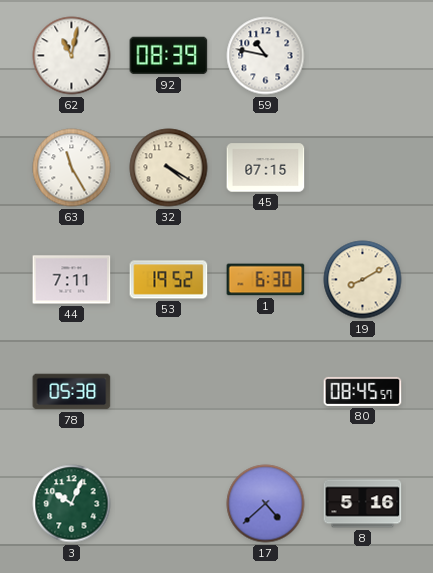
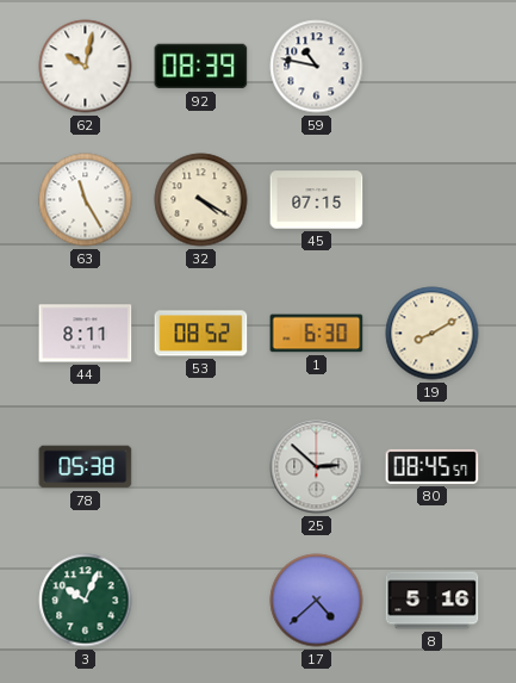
62: 11:02 -> 10:02 (86, 67)
44: 7:11 -> 8:11 (86, 334)
53: 19:52 -> 08:52 (201, 334)
25: none -> 2:52 (317, 467)
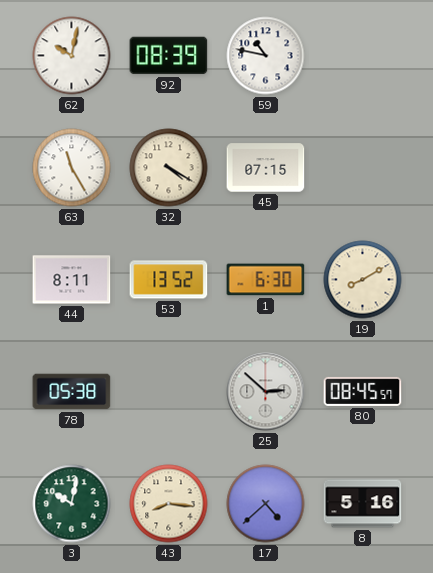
53: 08:52 -> 13:52 (169, 280)
3: 10:04 -> 10:02 (72, 504)
43: none -> 8:16 (169, 504)
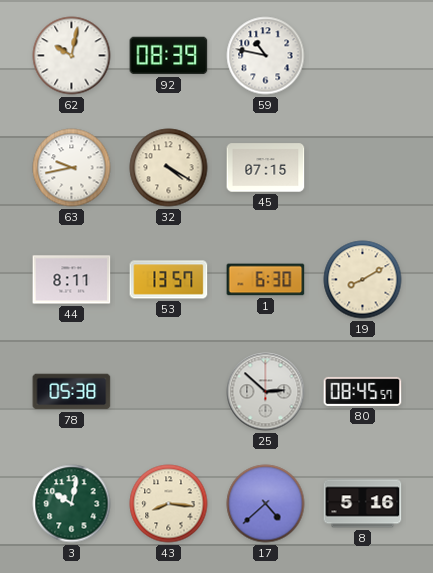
63: 11:25 -> 9:43 (72, 168)
53: 13:52 -> 13:57 (169, 280)
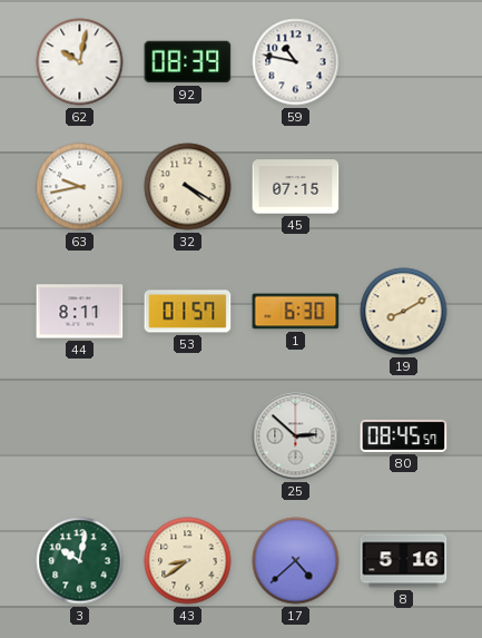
53: 13:57 -> 01:57 (188, 312)
78: 05:38 -> none (72, 392)
43: 8:16 -> 8:39 (188, 561)
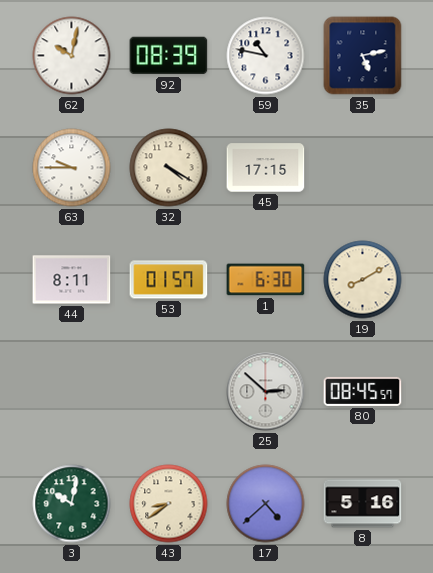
35: none -> 5:13 (363, 56)
63: 9:43 -> 9:45 (72, 168)
45: 07:15 -> 17:15 (266, 168)
